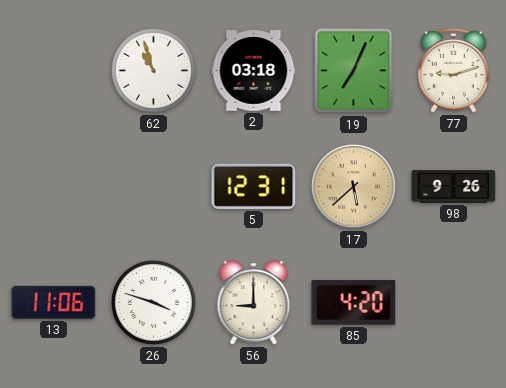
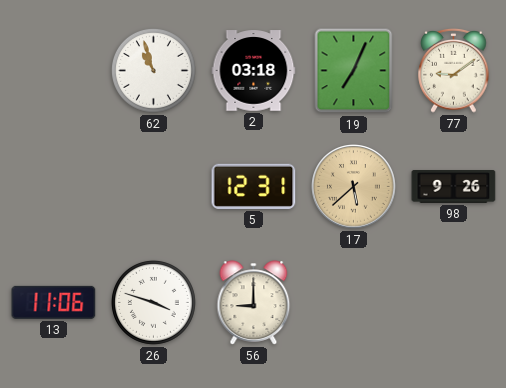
77: 9:12 -> 9:09 (454, 70)
85: 4:20 -> none (354, 303)
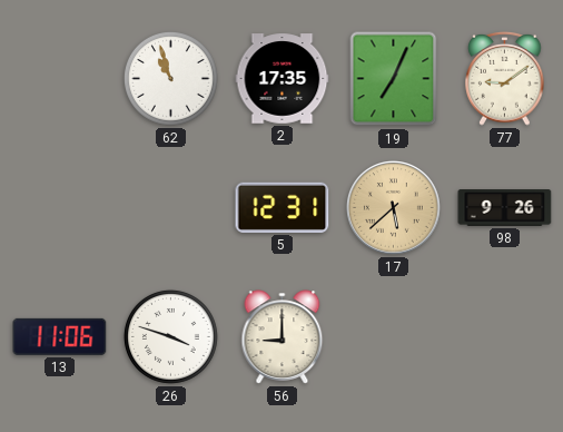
2: 03:18 -> 17:35 (283, 79)
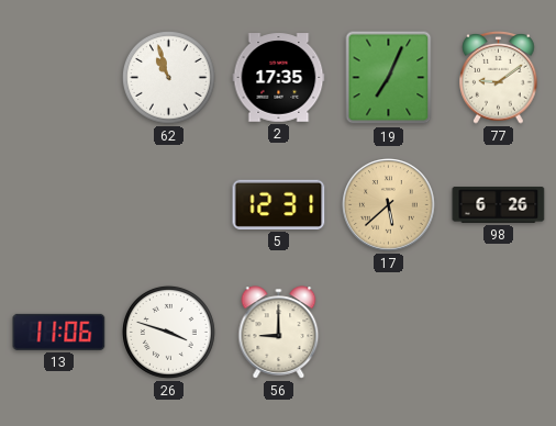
98: 9:26 -> 6:26 (499, 205)
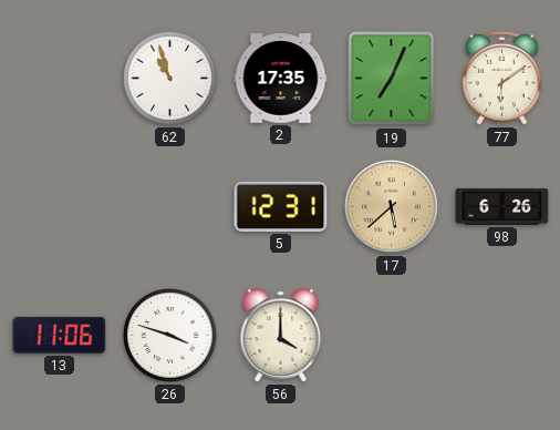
77: 9:09 -> 6:09 (502, 78)
56: 9:00 -> 4:00 (281, 336)
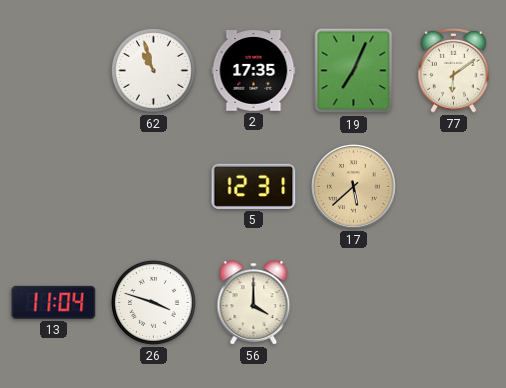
98: 6:26 -> none (502, 207)
13: 11:06 -> 11:04 (54, 302)
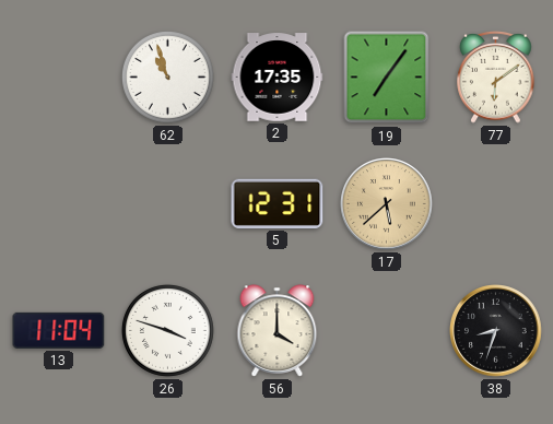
19: 7:04 -> 7:06 (387, 78)
38: none -> 8:33 (496, 331)
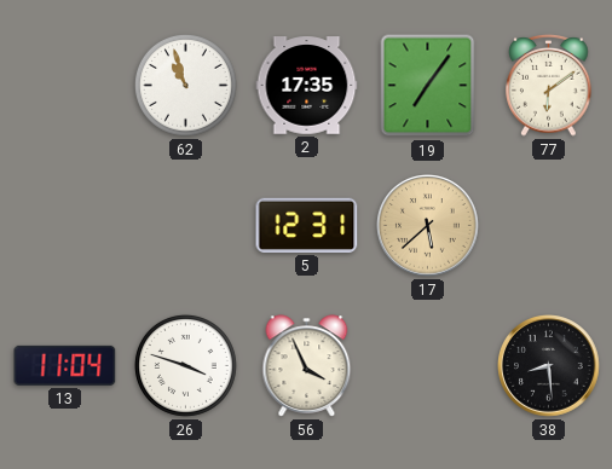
56: 4:00 -> 3:56 (307, 366)
38: 8:33 -> 8:29 (549, 366)
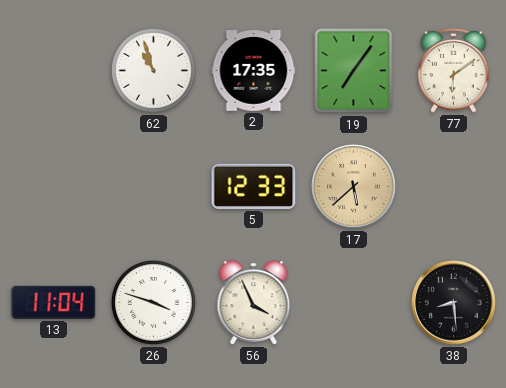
5: 12:31 -> 12:33 (254, 186)
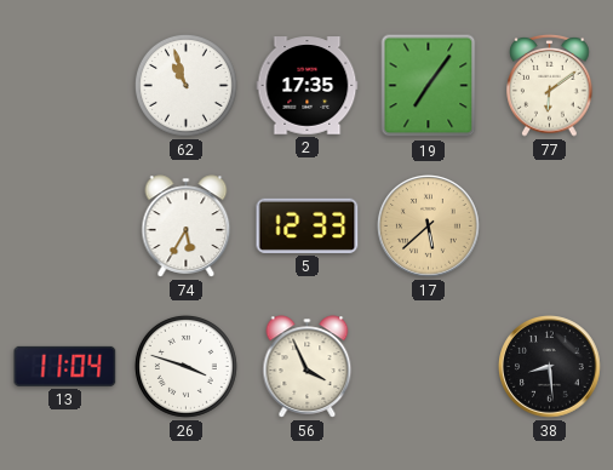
74: none -> 5:35 (187, 227)
